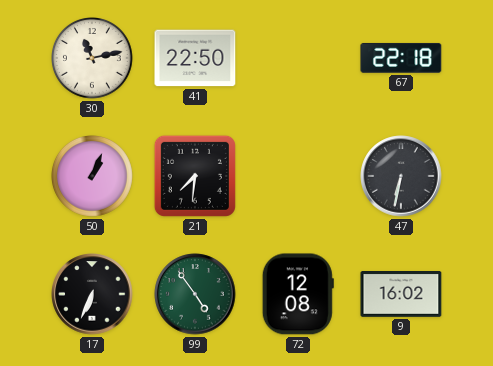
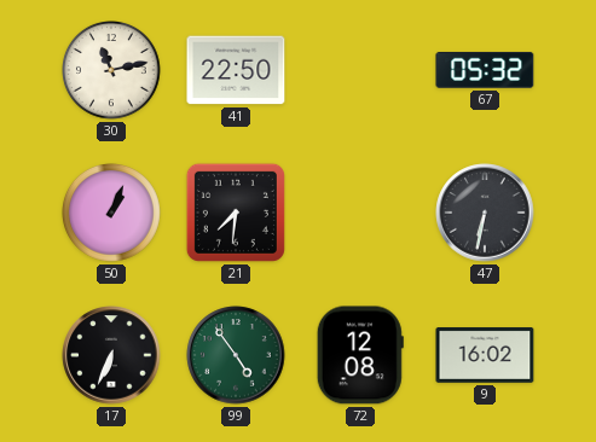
67: 22:18 -> 05:32 (485, 70)
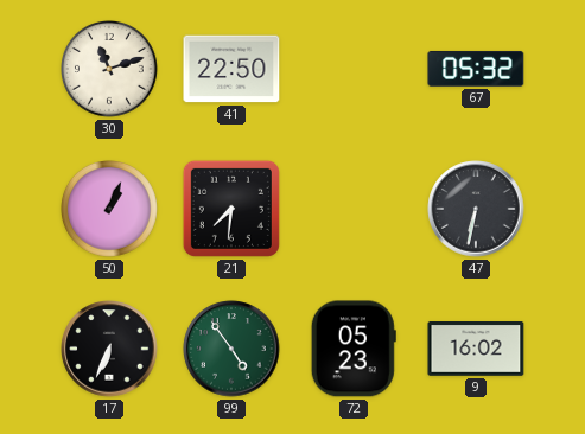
30: 11:13 -> 11:12 (110, 70)
72: 12:08 -> 05:23 (354, 349)
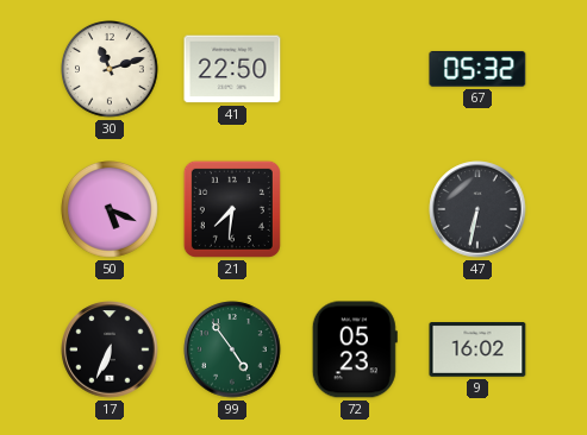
50: 1:04 -> 5:19 (111, 210)
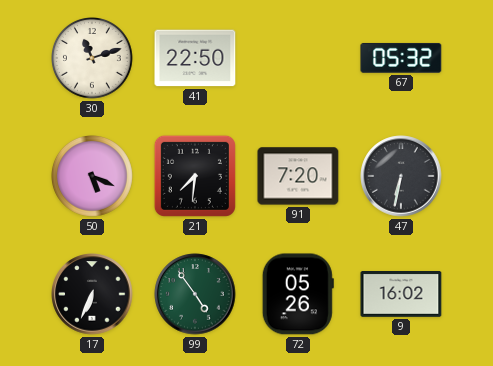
91: none -> 7:20 (298, 176)
72: 05:23 -> 05:26 (298, 294)
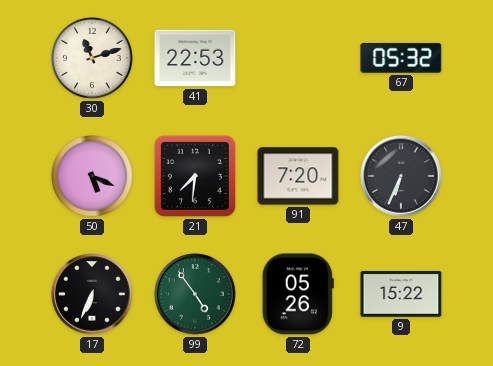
41: 22:50 -> 22:53 (195, 58)
47: 6:32 -> 6:34 (401, 176)
9: 16:02 -> 15:22 (401, 295)
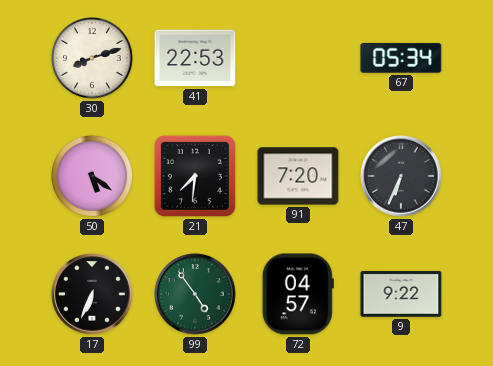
30: 11:12 -> 8:12 (93, 59)
67: 05:32 -> 05:34 (401, 58)
50: 5:19 -> 5:21 (93, 177)
72: 05:26 -> 04:57 (298, 294)
9: 15:22 -> 9:22 (401, 295)
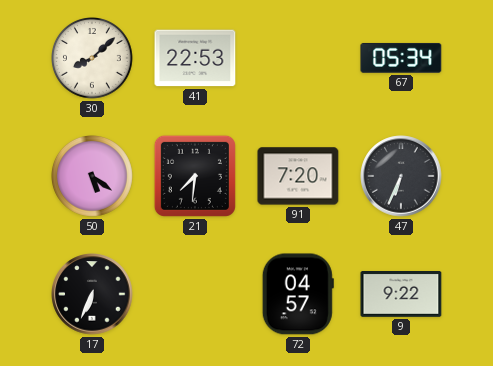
30: 8:12 -> 8:08 (93, 59)
99: 4:54 -> none (195, 294)
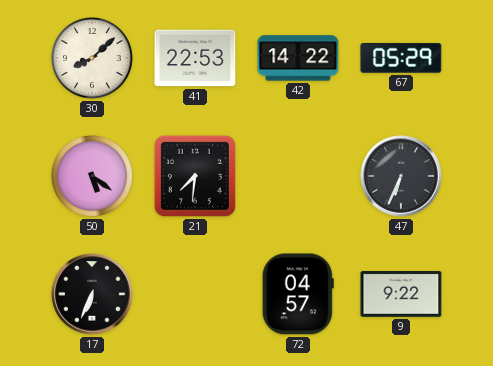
42: none -> 14:22 (298, 58)
67: 05:34 -> 05:29 (401, 58)
91: 7:20 -> none (298, 176)
